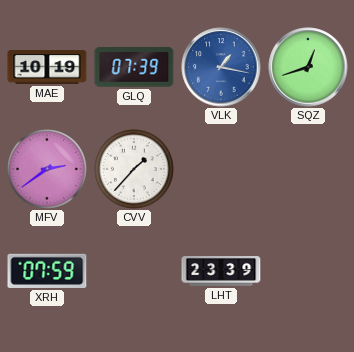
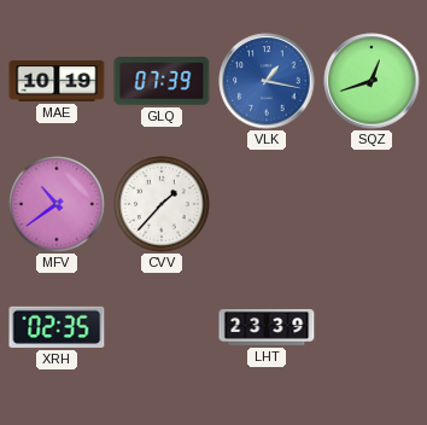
MFV: 2:39 -> 10:39 (57, 204)
XRH: 07:59 -> 02:35 (57, 327)
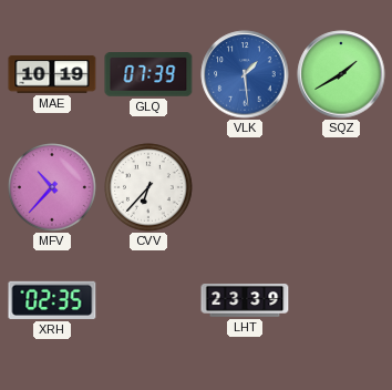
VLK: 1:17 -> 1:29 (245, 74)
SQZ: 12:42 -> 1:40 (341, 74)
MFV: 10:39 -> 10:37 (52, 187)
CVV: 1:37 -> 6:37 (148, 187)
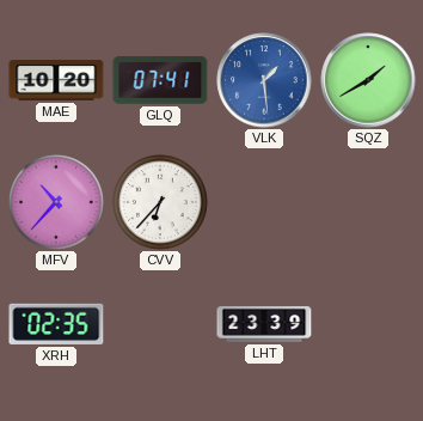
MAE: 10:19 -> 10:20 (56, 80)
GLQ: 07:39 -> 07:41 (160, 81)
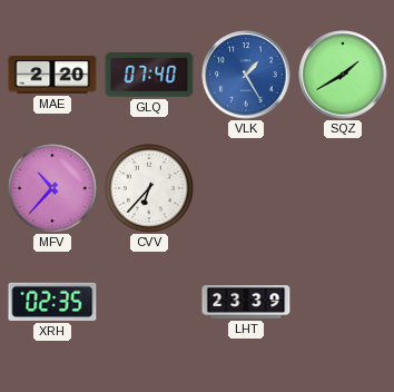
MAE: 10:20 -> 2:20 (52, 75)
GLQ: 07:41 -> 07:40 (149, 76)
VLK: 1:29 -> 1:25 (246, 75)
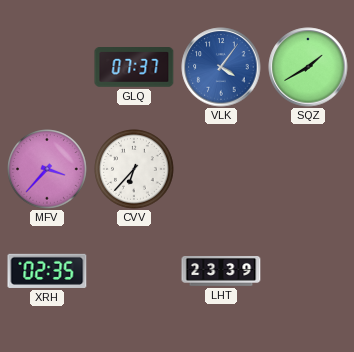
MAE: 2:20 -> none (52, 75)
GLQ: 07:40 -> 07:37 (134, 68)
VLK: 1:25 -> 4:06 (221, 67)
MFV: 10:37 -> 3:37 (47, 169)
